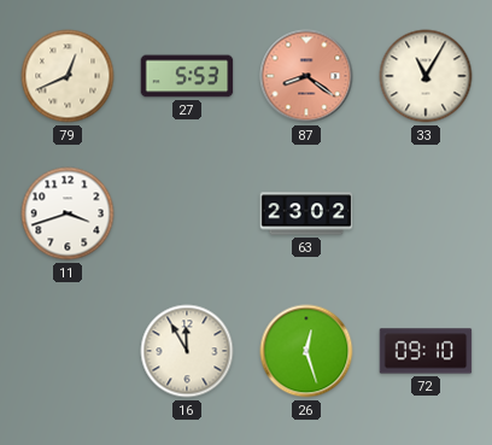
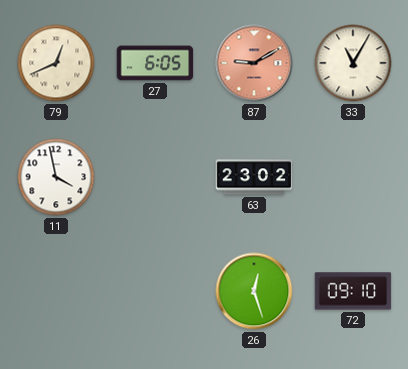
27: 5:53 -> 6:05 (155, 63)
87: 8:21 -> 9:10 (254, 63)
11: 3:42 -> 3:58 (56, 177)
16: 11:55 -> none (187, 351)
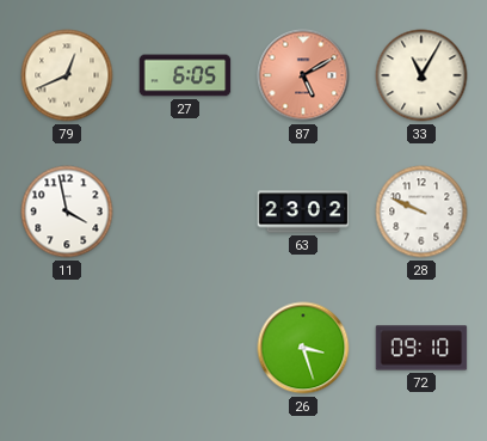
87: 9:10 -> 5:10 (303, 75)
28: none -> 9:49 (421, 212)
26: 12:27 -> 3:27 (303, 348)
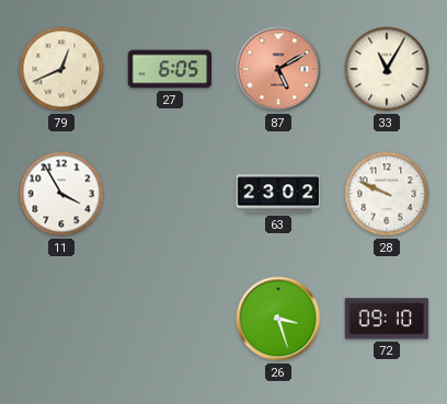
11: 3:58 -> 3:55 (61, 194)
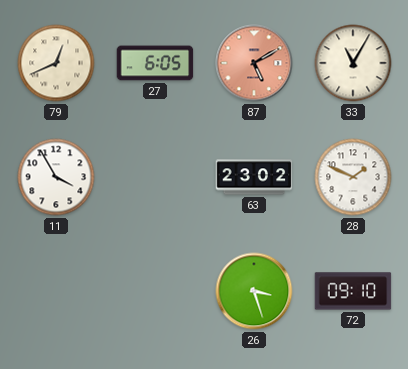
28: 9:49 -> 1:49 (353, 177)
